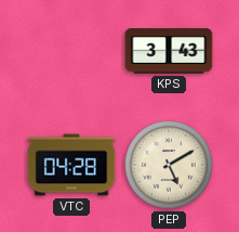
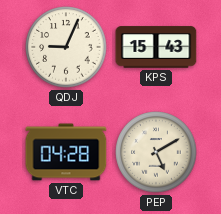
QDJ: none -> 9:04 (66, 47)
KPS: 3:43 -> 15:43 (156, 47)
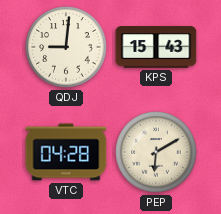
QDJ: 9:04 -> 9:01 (66, 47)
PEP: 5:10 -> 6:10 (156, 152)
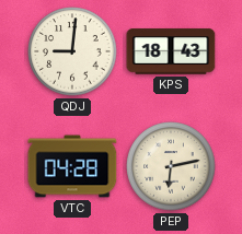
KPS: 15:43 -> 18:43 (171, 51)
PEP: 6:10 -> 6:13 (171, 166)
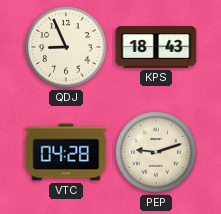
QDJ: 9:01 -> 8:56 (66, 47)
PEP: 6:13 -> 9:12 (156, 152)
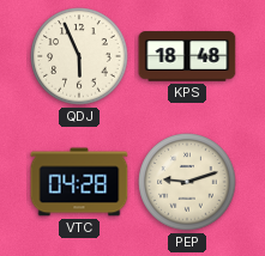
QDJ: 8:56 -> 5:56 (79, 56)
KPS: 18:43 -> 18:48 (187, 56)
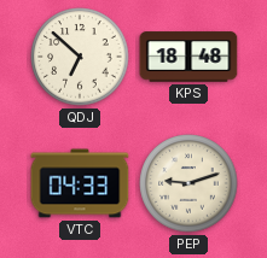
QDJ: 5:56 -> 6:52 (80, 57)
VTC: 04:28 -> 04:33 (80, 183)
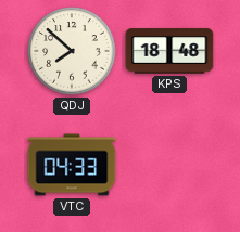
QDJ: 6:52 -> 7:52 (72, 51)
PEP: 9:12 -> none (188, 183)
